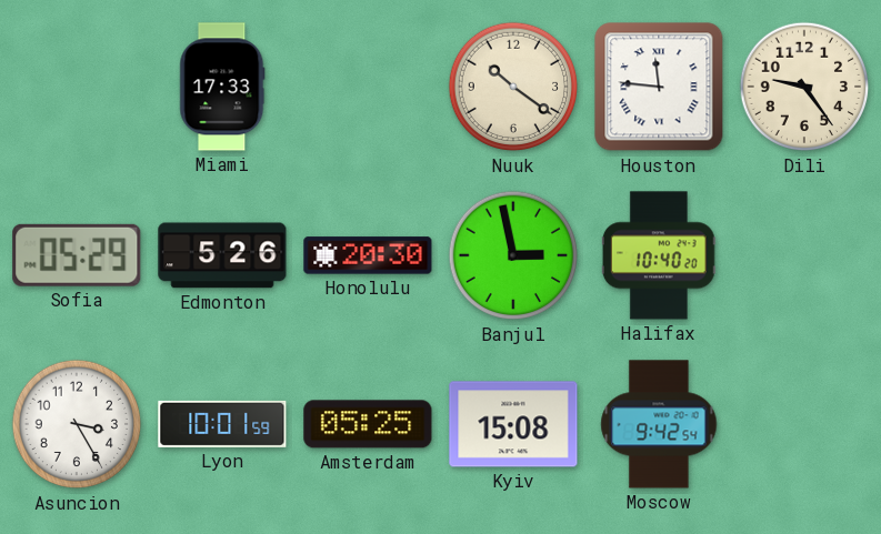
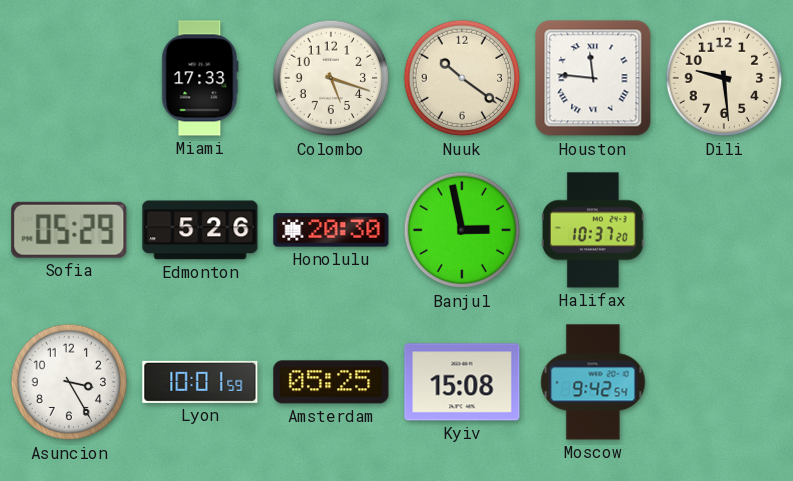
Colombo: none -> 5:18 (331, 78)
Dili: 9:24 -> 9:29 (724, 78)
Halifax: 10:40 -> 10:37 (593, 230)
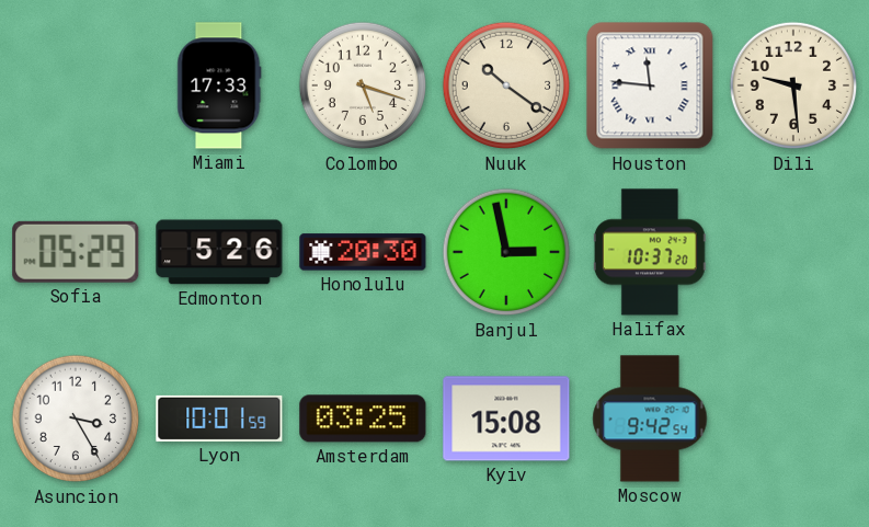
Amsterdam: 05:25 -> 03:25 (363, 419)
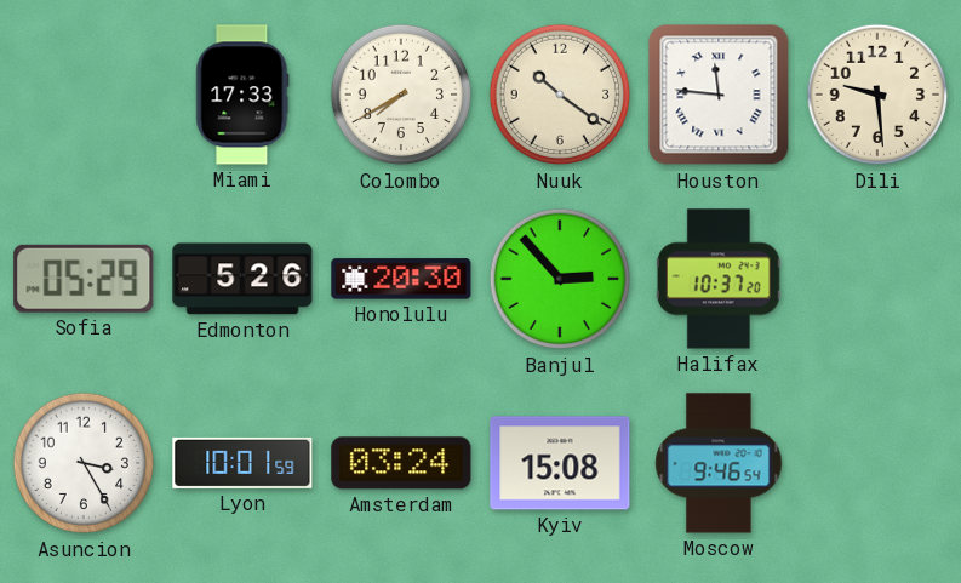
Colombo: 5:18 -> 7:40 (401, 95)
Banjul: 2:58 -> 2:53 (560, 279)
Amsterdam: 03:25 -> 03:24 (401, 463)
Moscow: 9:42 -> 9:46 (719, 463)
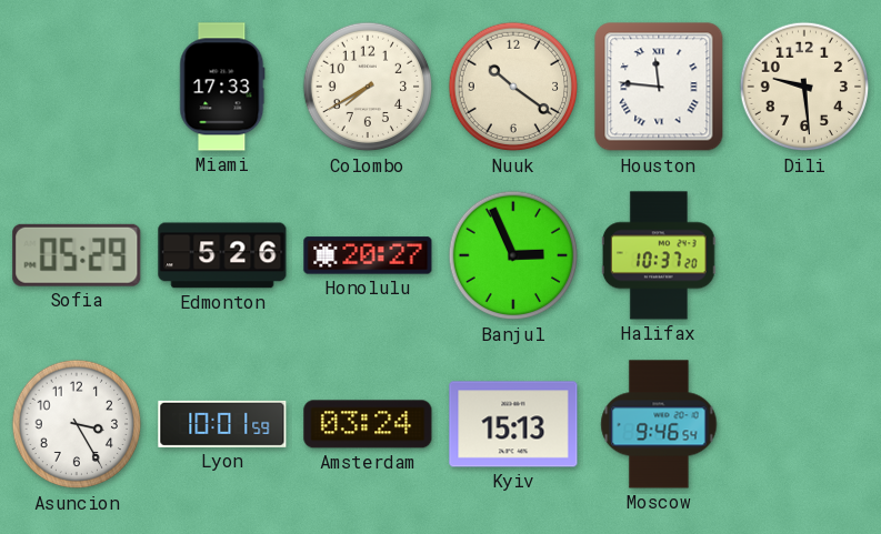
Honolulu: 20:30 -> 20:27 (368, 255)
Banjul: 2:53 -> 2:56 (513, 255)
Kyiv: 15:08 -> 15:13 (513, 424)
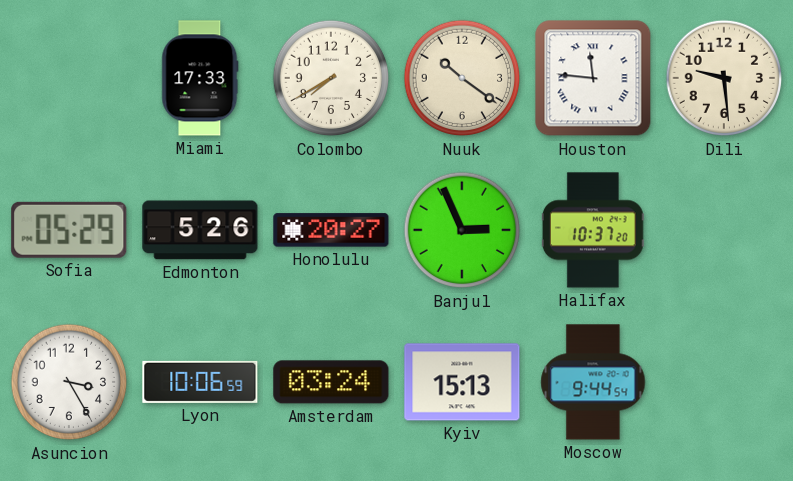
Lyon: 10:01 -> 10:06 (200, 382)
Moscow: 9:46 -> 9:44 (593, 382)
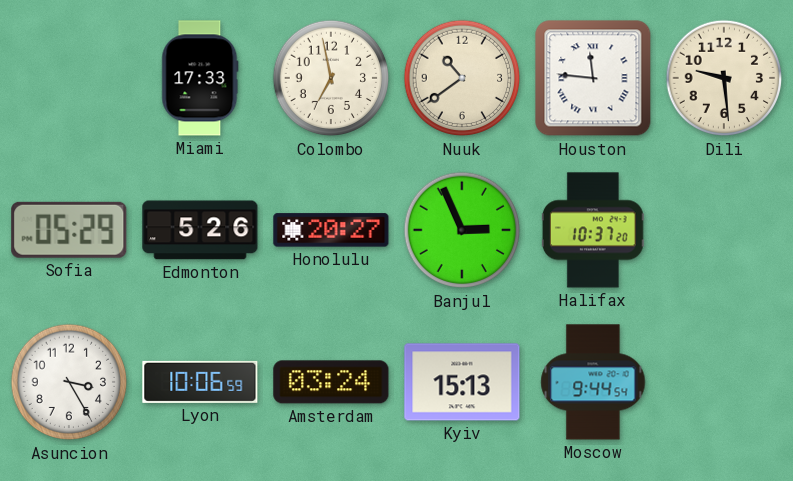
Colombo: 7:40 -> 6:58 (331, 78)
Nuuk: 10:21 -> 10:39 (462, 78)
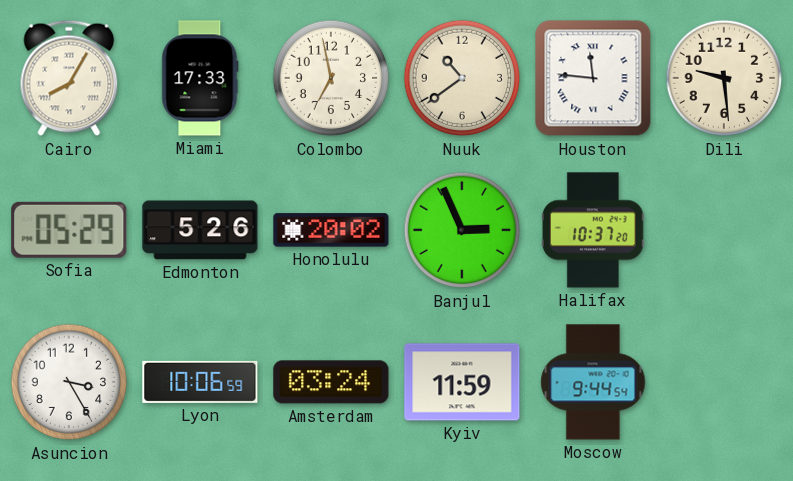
Cairo: none -> 8:05 (69, 78)
Honolulu: 20:27 -> 20:02 (331, 230)
Kyiv: 15:13 -> 11:59 (462, 382)
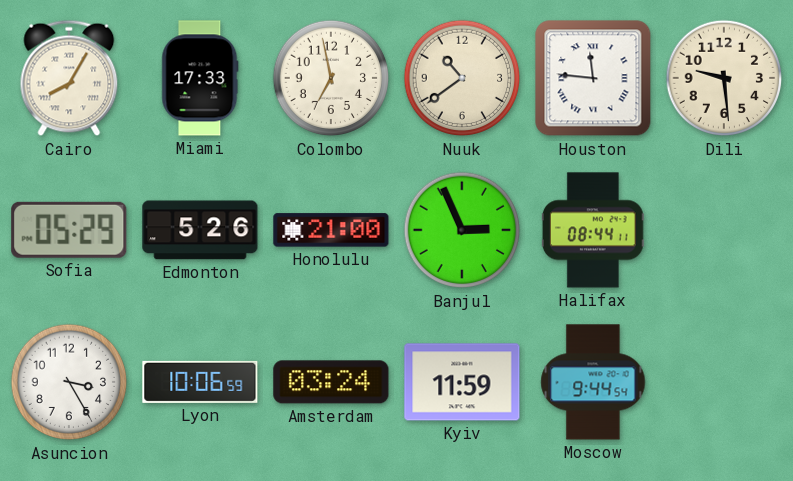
Honolulu: 20:02 -> 21:00 (331, 230)
Halifax: 10:37 -> 08:44 (593, 230)
